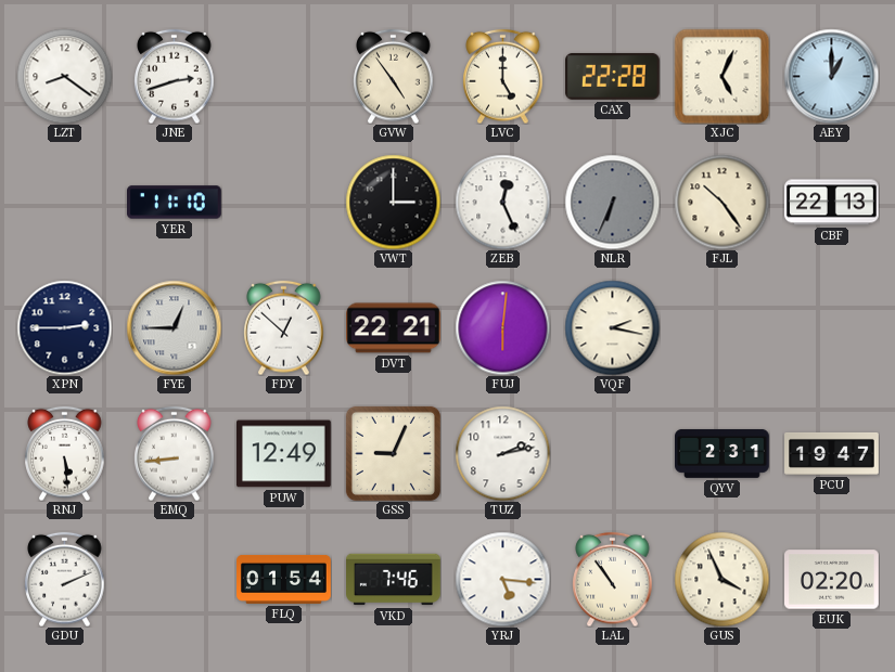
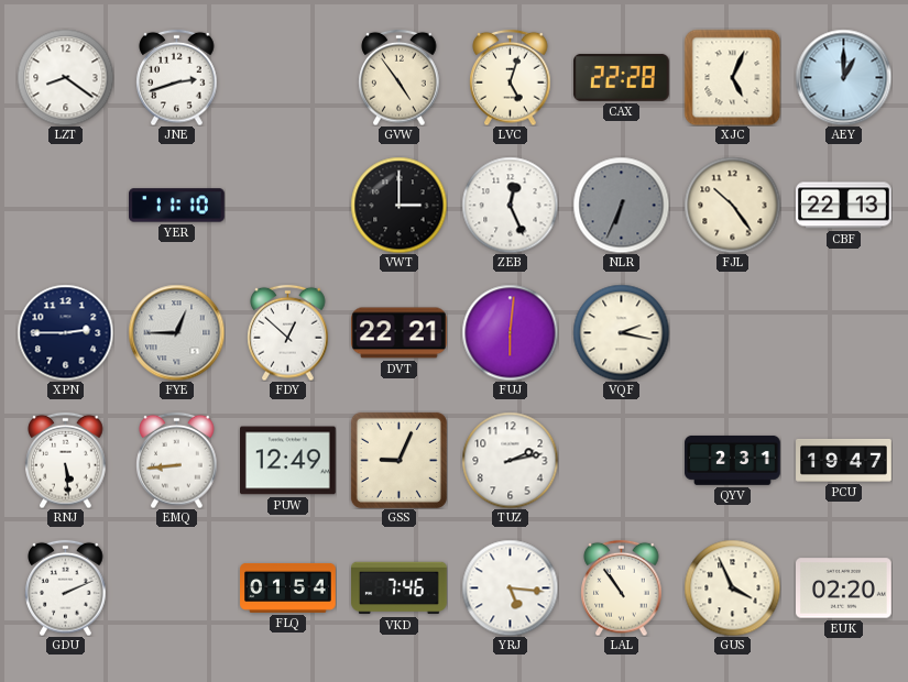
LVC: 5:00 -> 5:03 (511, 77)
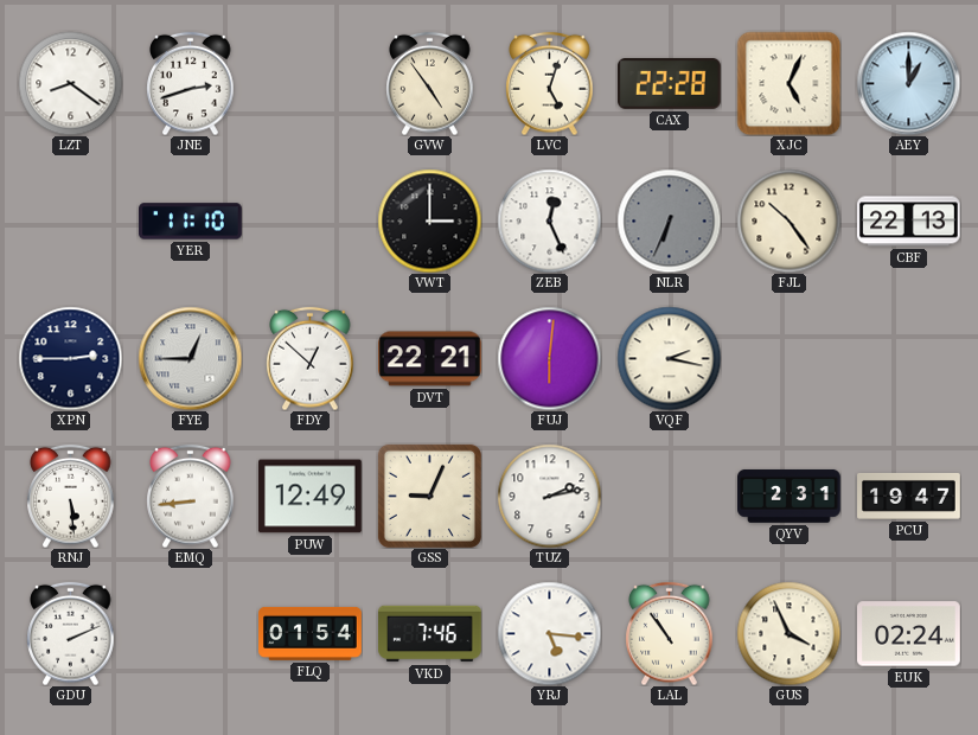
EUK: 02:20 -> 02:24 (909, 634)
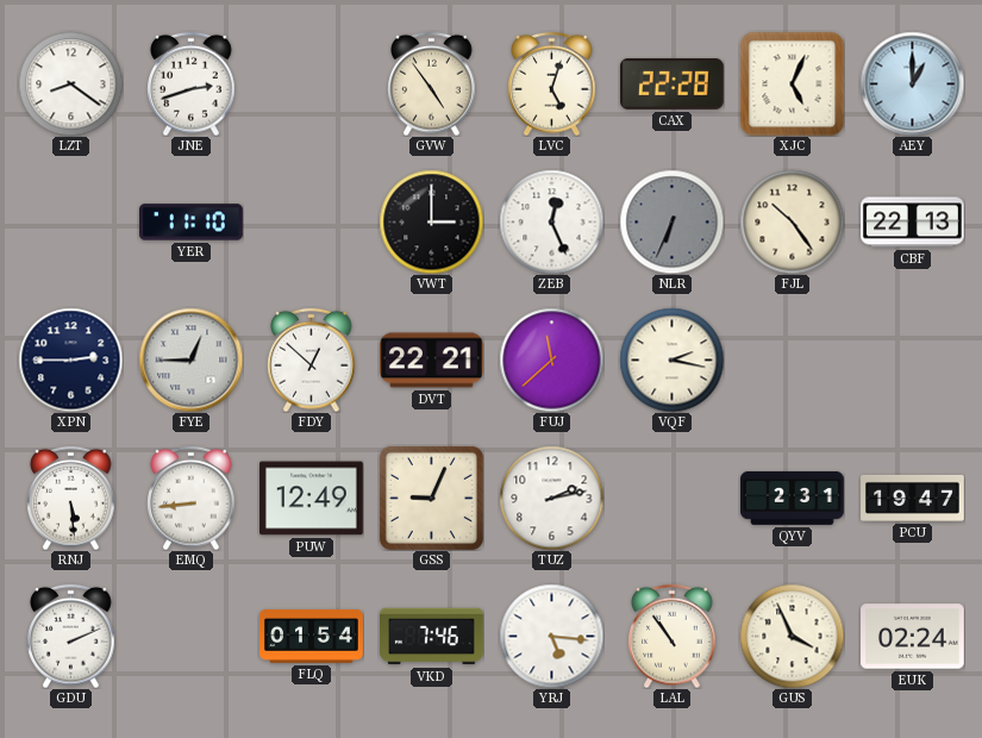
FUJ: 6:01 -> 11:38 (551, 359)
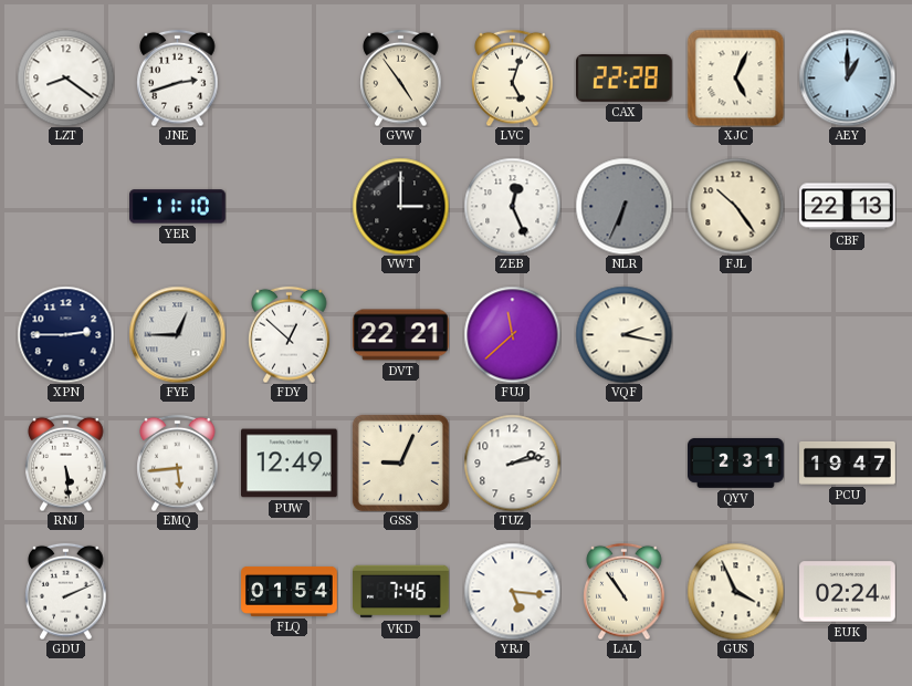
EMQ: 8:44 -> 5:44 (178, 462)
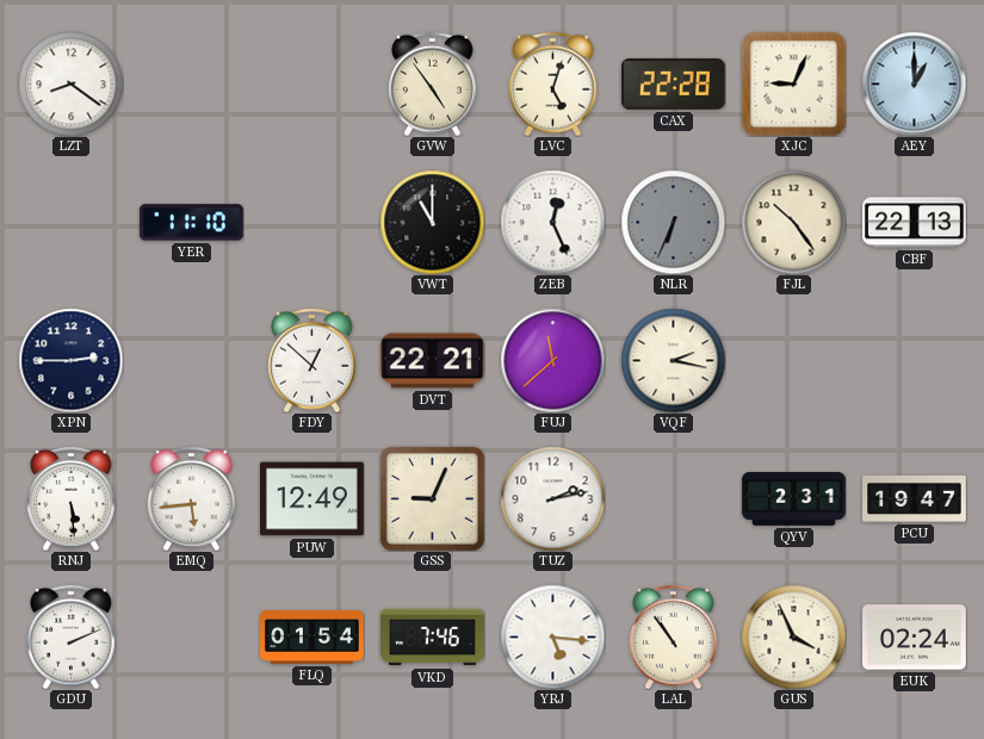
JNE: 2:42 -> none (178, 77)
XJC: 5:04 -> 9:04 (793, 83)
VWT: 3:00 -> 11:00 (432, 222)
FYE: 12:45 -> none (177, 334)
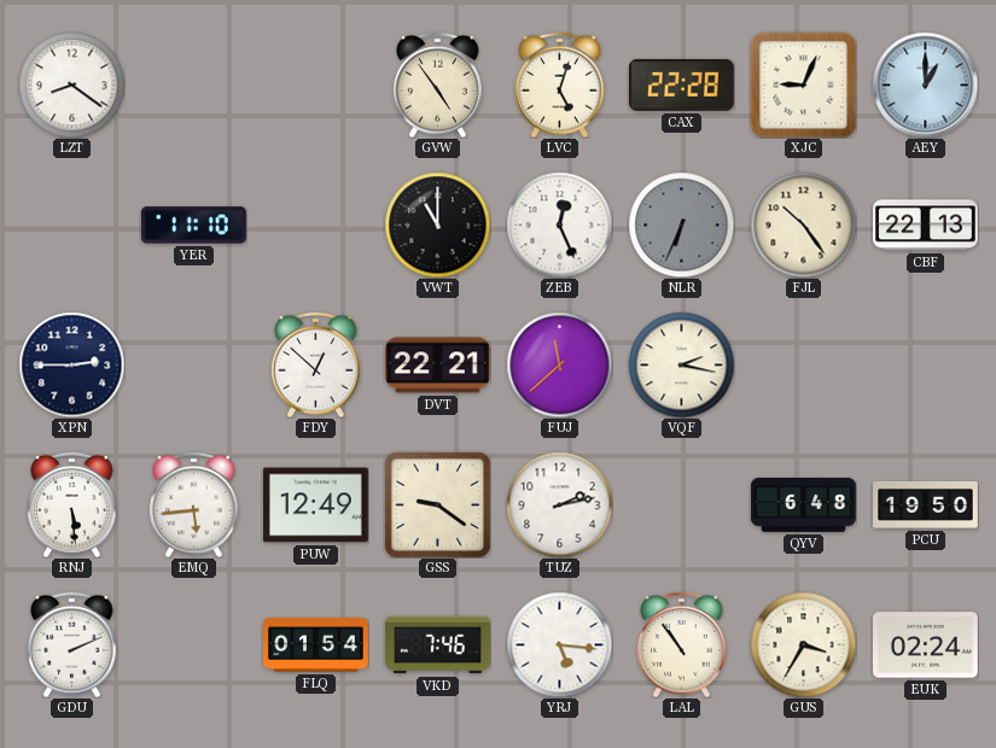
GSS: 9:04 -> 9:21 (437, 504)
QYV: 2:31 -> 6:48 (804, 504)
PCU: 19:47 -> 19:50 (926, 504)
GUS: 3:56 -> 3:35 (803, 644)
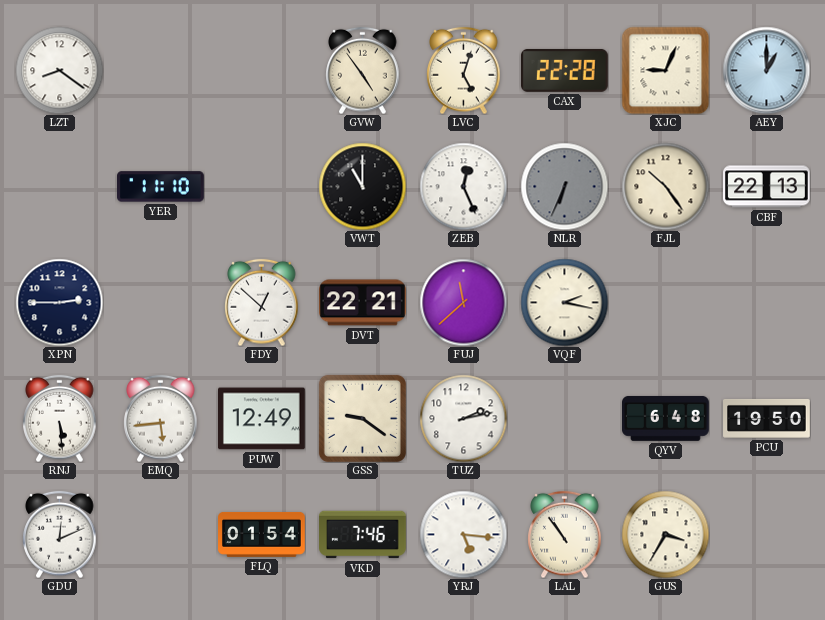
GDU: 2:11 -> 12:11 (60, 534)
EUK: 02:24 -> none (926, 645)
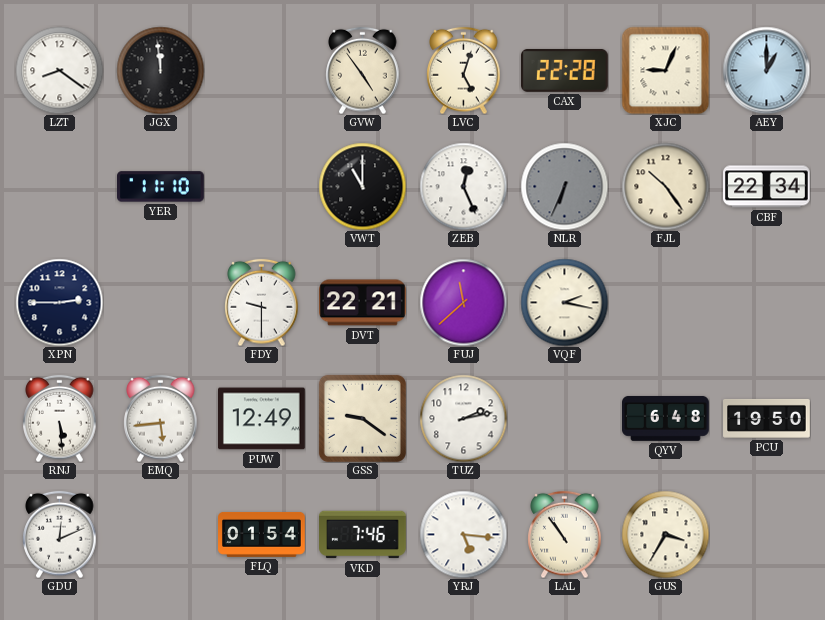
JGX: none -> 11:59 (160, 70)
CBF: 22:13 -> 22:34 (767, 187)
FDY: 12:52 -> 9:30 (262, 302)
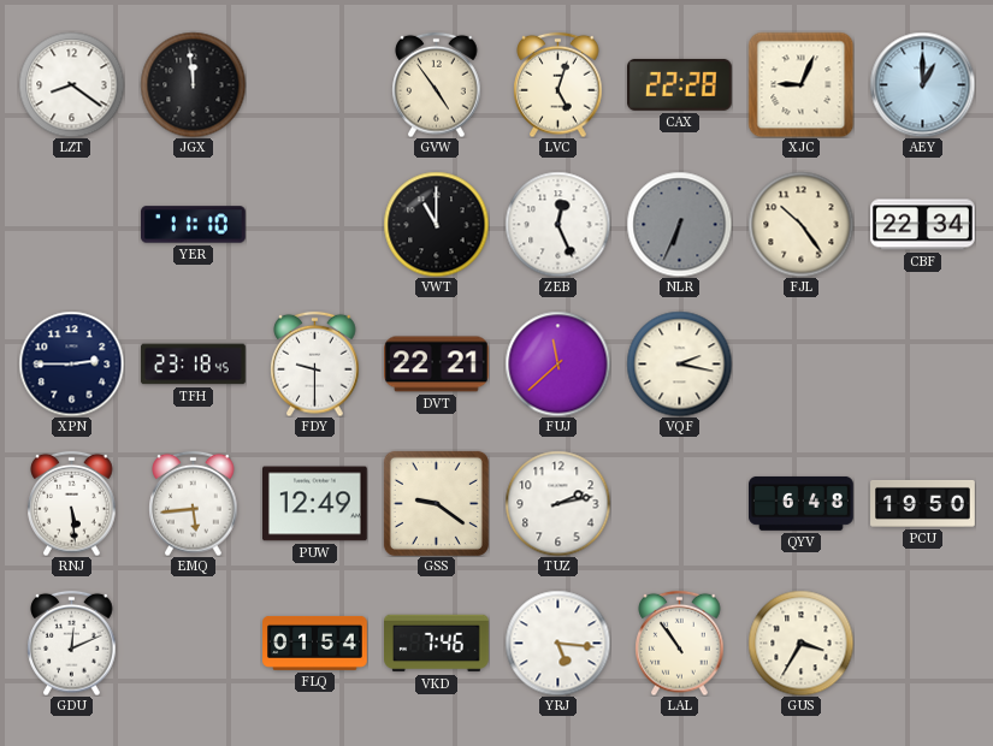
TFH: none -> 23:18 (194, 365)
